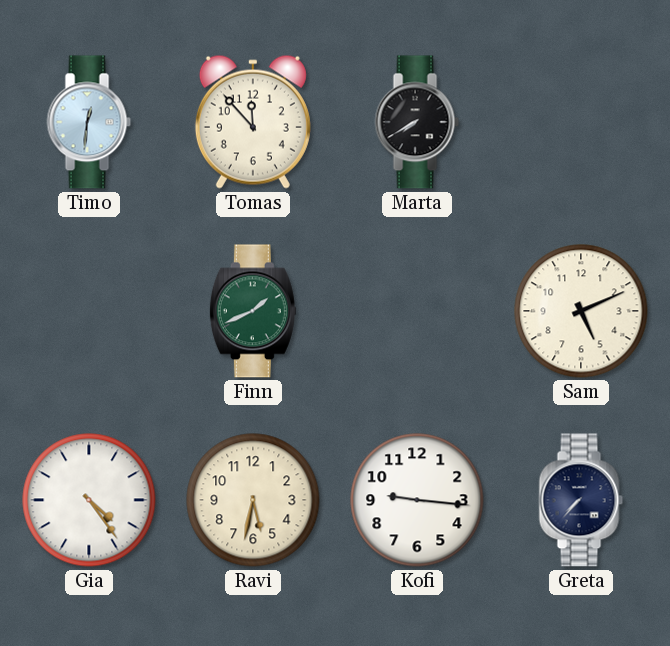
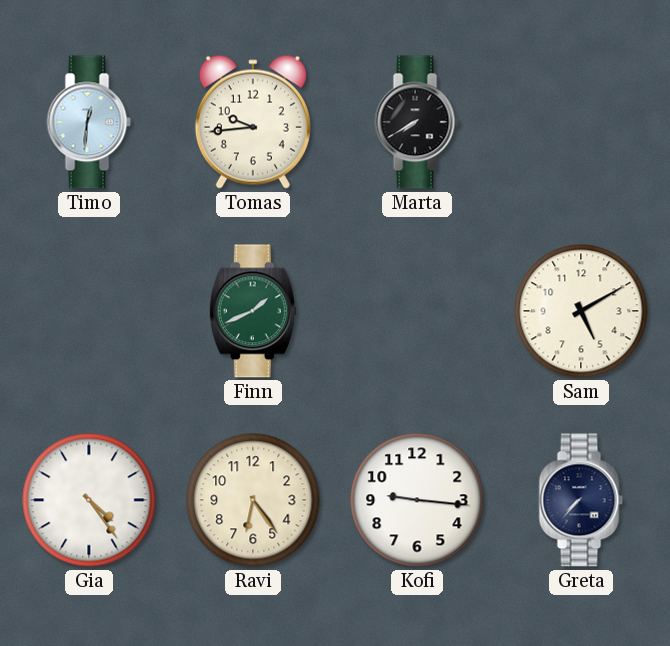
Tomas: 11:53 -> 9:44 (253, 122)
Sam: 5:11 -> 5:10 (581, 311)
Ravi: 5:32 -> 6:24 (253, 500)
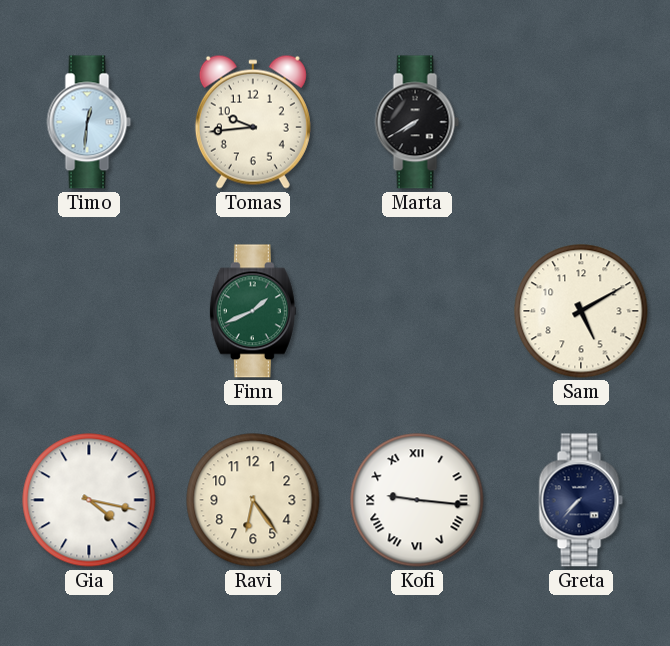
Gia: 4:24 -> 4:17 (89, 500)
Kofi numerals: Arabic -> Roman (417, 500)
